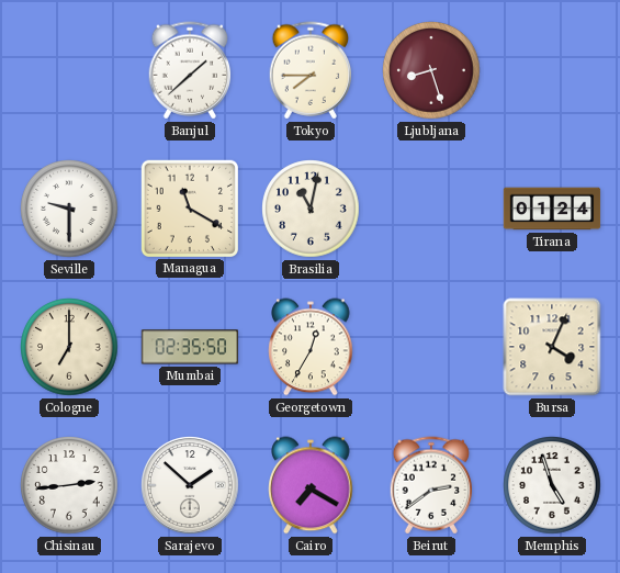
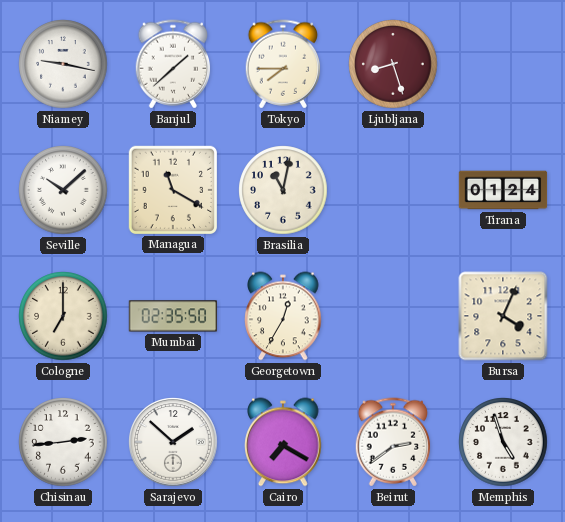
Niamey: none -> 9:17 (63, 64)
Seville: 9:30 -> 10:08 (63, 190)
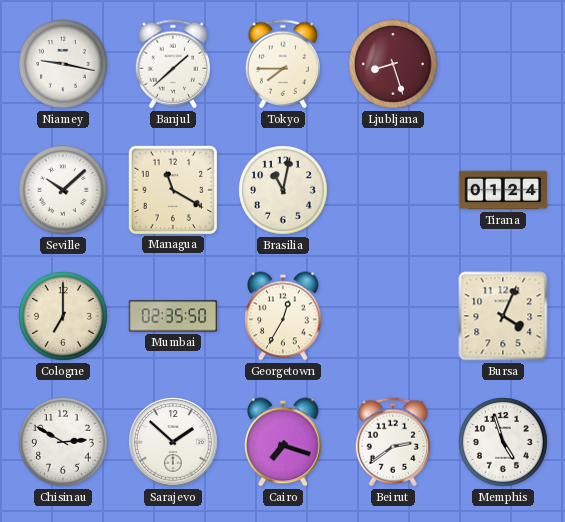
Chisinau: 2:44 -> 2:50 (63, 442)
Cairo: 7:20 -> 7:18 (283, 442)
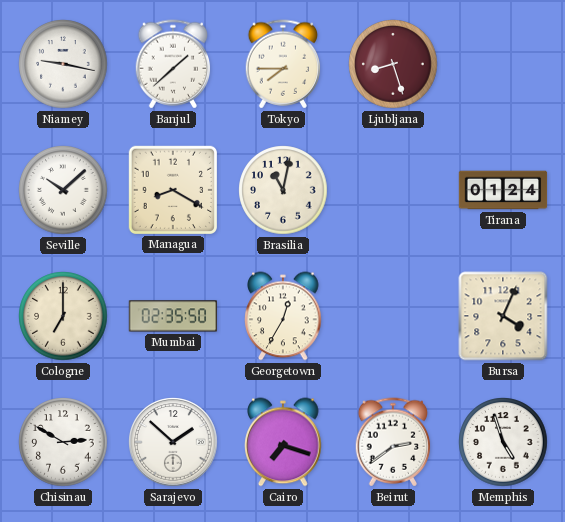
Managua: 11:20 -> 8:20 (172, 189)
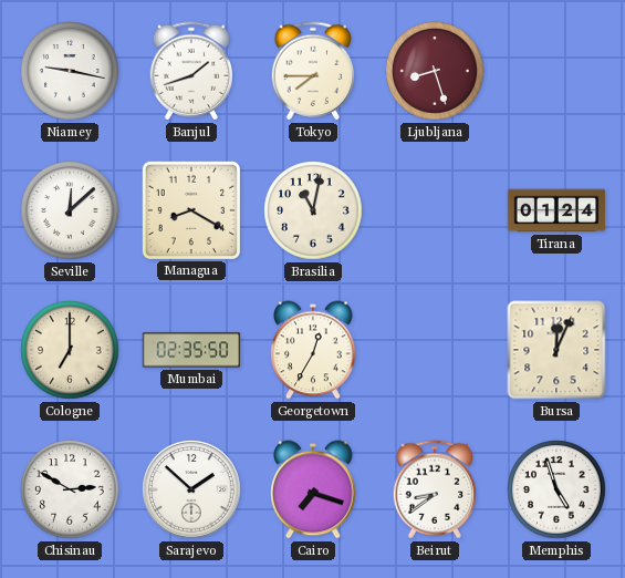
Banjul: 1:38 -> 1:42 (191, 71)
Seville: 10:08 -> 12:08 (70, 210)
Bursa: 4:04 -> 12:04 (556, 350)
Beirut: 2:39 -> 8:39 (435, 489)
